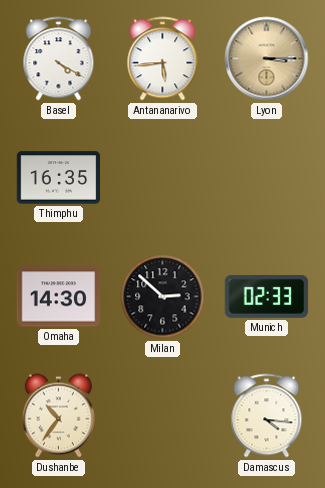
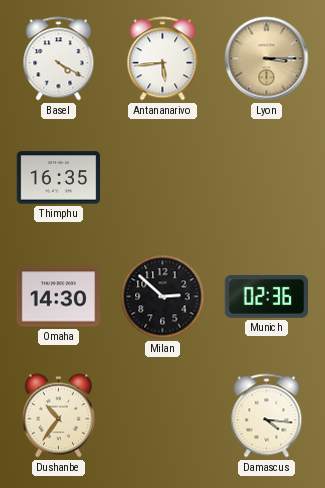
Munich: 02:33 -> 02:36 (267, 297)
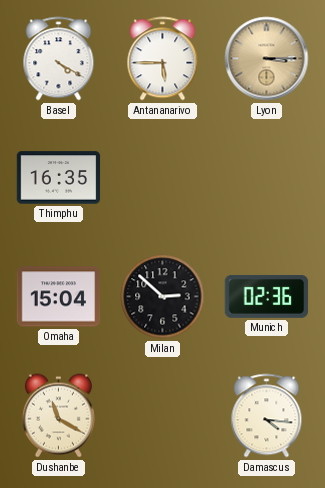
Antananarivo: 5:44 -> 5:45 (163, 59)
Omaha: 14:30 -> 15:04 (59, 297)
Dushanbe: 10:36 -> 11:20 (58, 416)
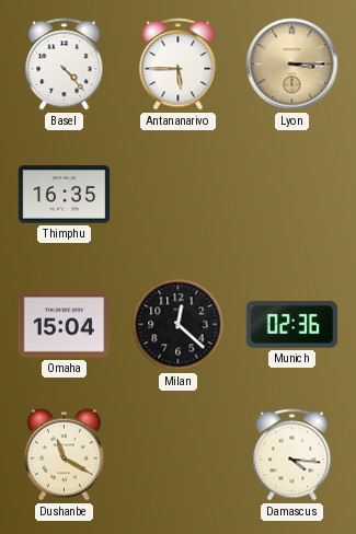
Basel: 4:20 -> 4:23 (65, 65)
Milan: 2:52 -> 12:22 (179, 325)
